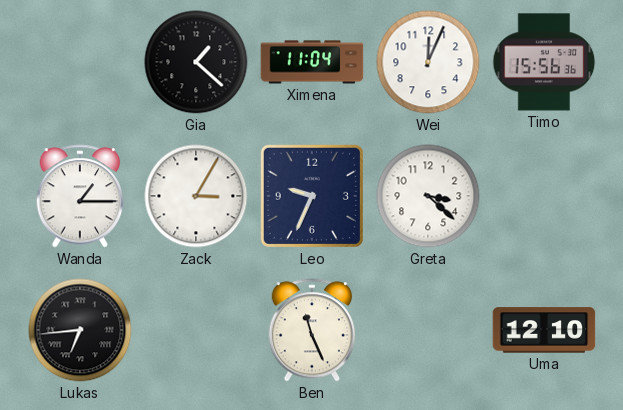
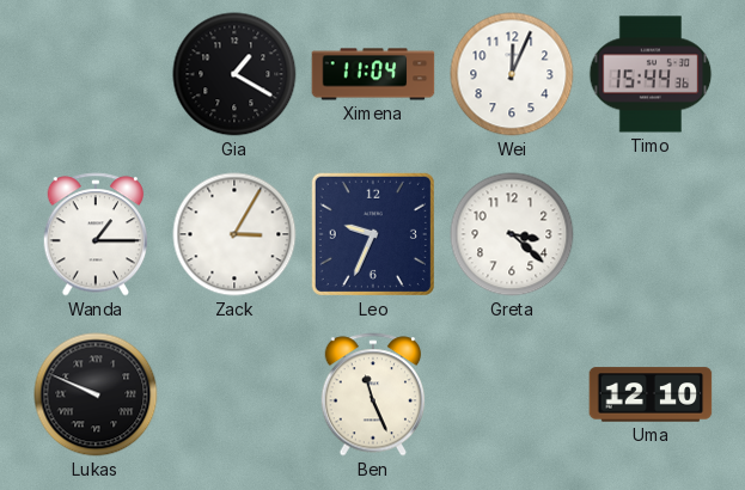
Gia: 1:22 -> 1:20 (234, 74)
Timo: 15:56 -> 15:44 (651, 74)
Lukas: 6:44 -> 9:49 (96, 394)
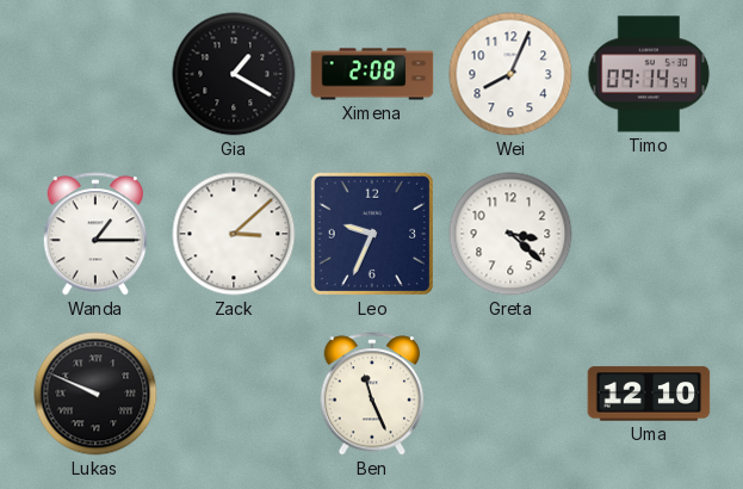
Ximena: 11:04 -> 2:08 (372, 74)
Wei: 12:04 -> 8:04 (510, 74)
Timo: 15:44 -> 09:14 (649, 74)
Zack: 3:05 -> 3:08 (234, 234)
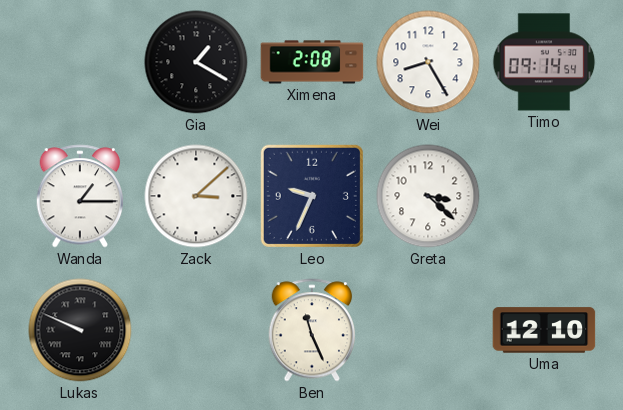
Wei: 8:04 -> 8:25 (428, 62)
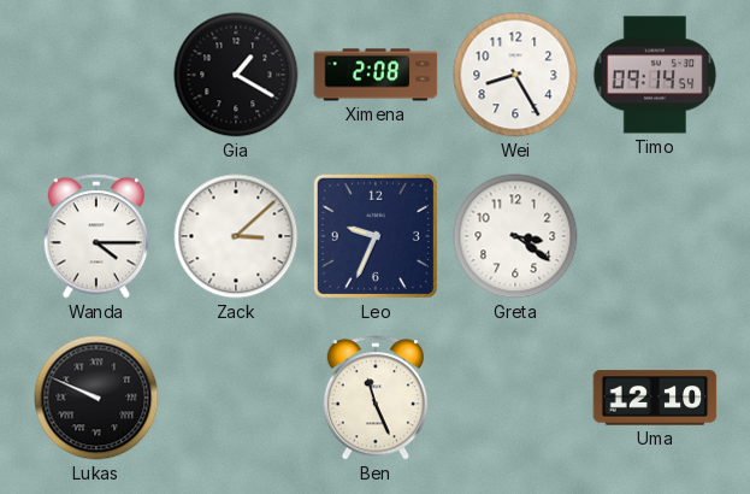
Wanda: 1:15 -> 4:15 (96, 236)
Greta: 3:22 -> 3:21 (515, 236)
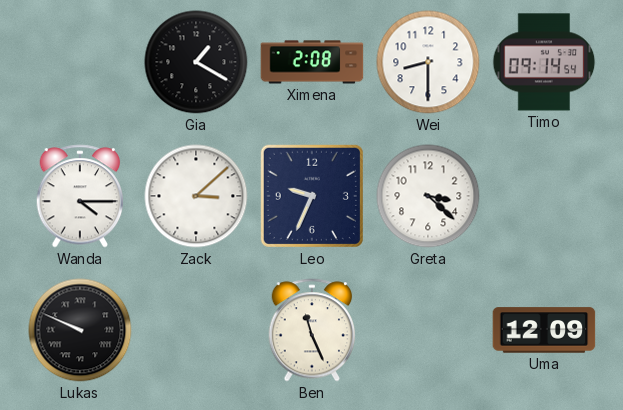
Wei: 8:25 -> 8:30 (428, 62)
Greta: 3:21 -> 3:22 (428, 196)
Uma: 12:10 -> 12:09 (544, 330)
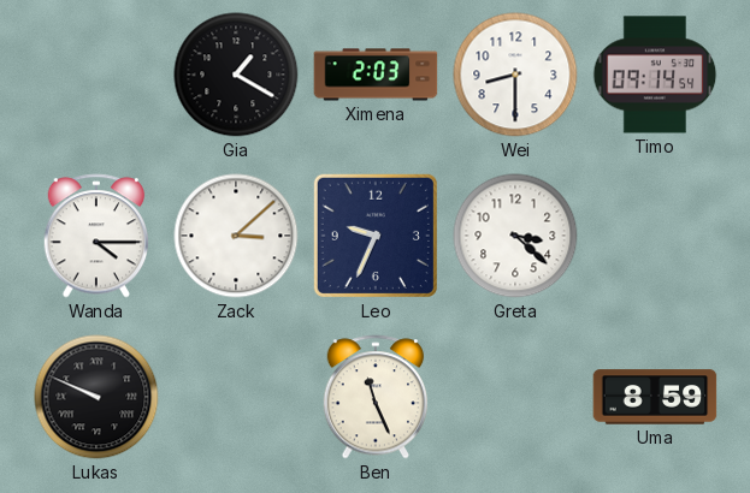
Ximena: 2:08 -> 2:03 (376, 75)
Uma: 12:09 -> 8:59 (655, 397)
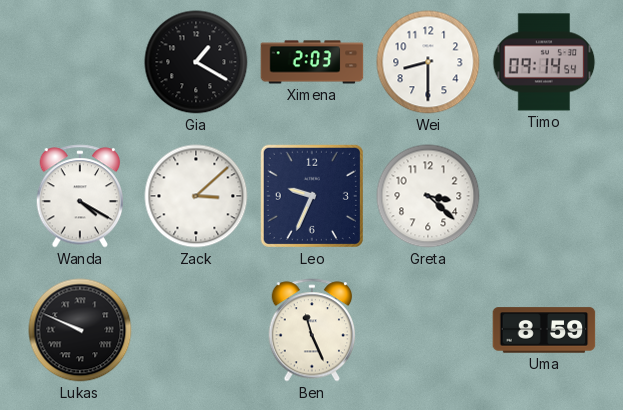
Wanda: 4:15 -> 4:20 (80, 196)
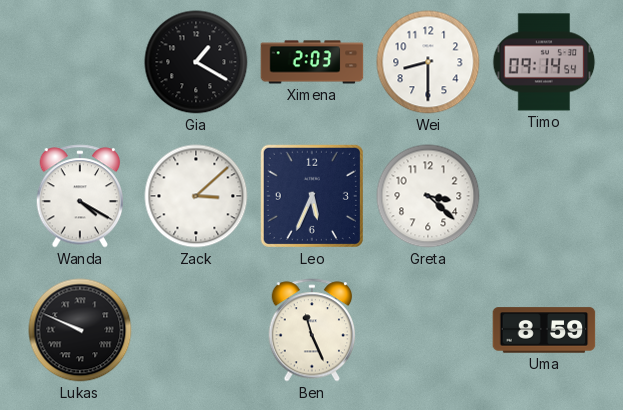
Leo: 9:34 -> 5:34 (312, 196)
